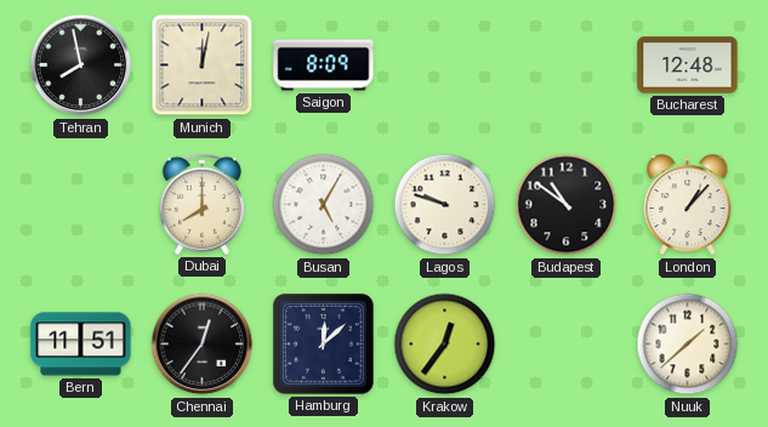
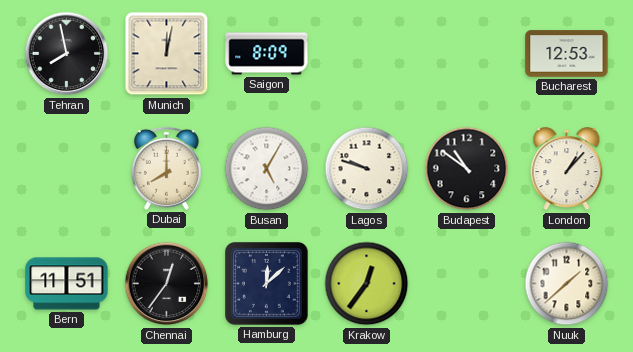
Bucharest: 12:48 -> 12:53 (567, 54)
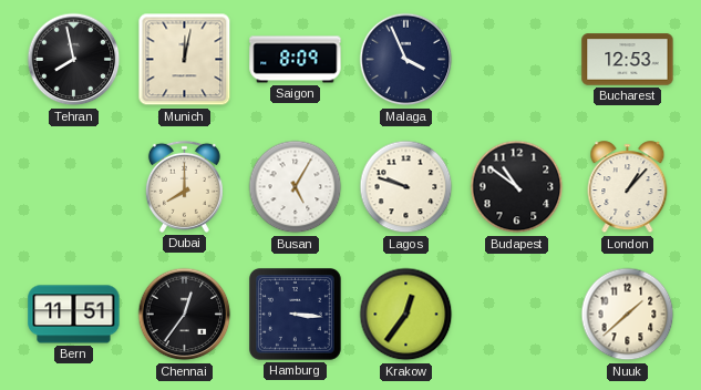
Malaga: none -> 3:56 (406, 60)
Hamburg: 12:08 -> 3:16 (296, 315)
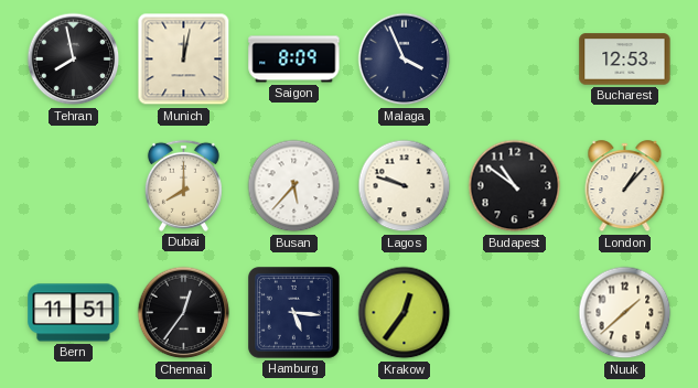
Busan: 5:05 -> 5:37 (294, 186)
Hamburg: 3:16 -> 5:16 (294, 313)
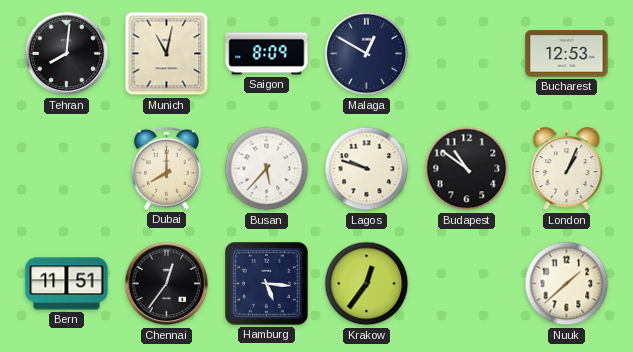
Tehran: 7:58 -> 8:01 (67, 54)
Munich: 12:02 -> 11:02 (167, 54)
Malaga: 3:56 -> 12:50 (367, 54)
London: 1:07 -> 1:04 (567, 169)
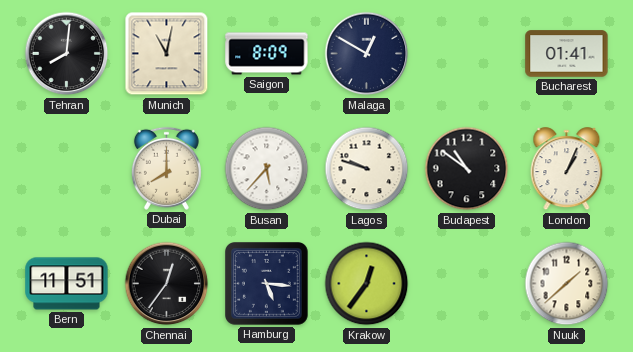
Bucharest: 12:53 -> 01:41 (567, 54)
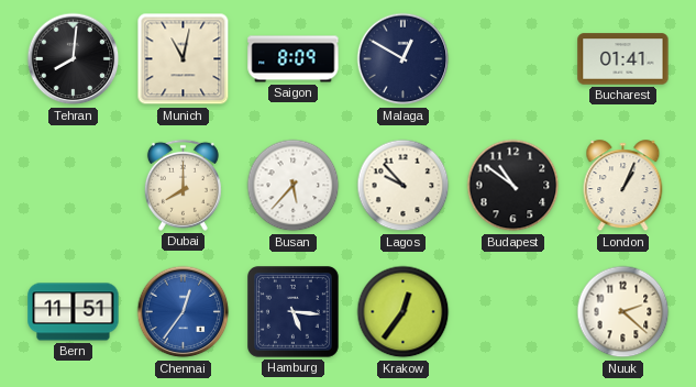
Lagos: 9:48 -> 9:53 (404, 186)
Chennai dial: black -> blue (184, 312)
Nuuk: 1:38 -> 2:22 (623, 312)
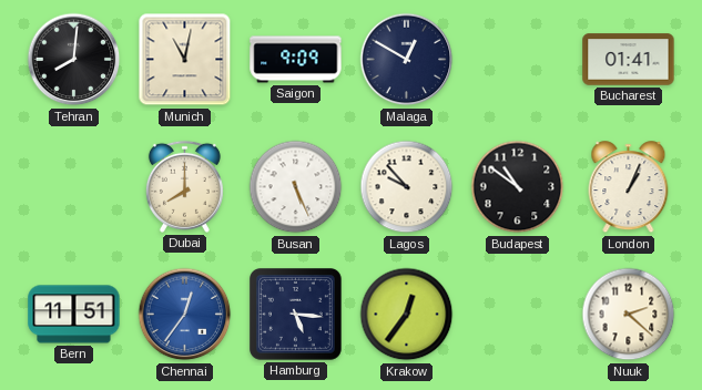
Saigon: 8:09 -> 9:09 (296, 60)
Busan: 5:37 -> 5:26 (296, 187)
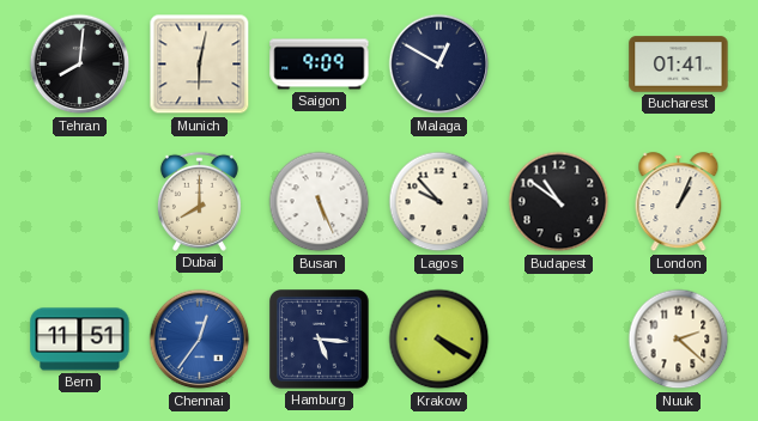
Munich: 11:02 -> 6:02 (200, 65)
Krakow: 12:36 -> 4:20 (439, 340)
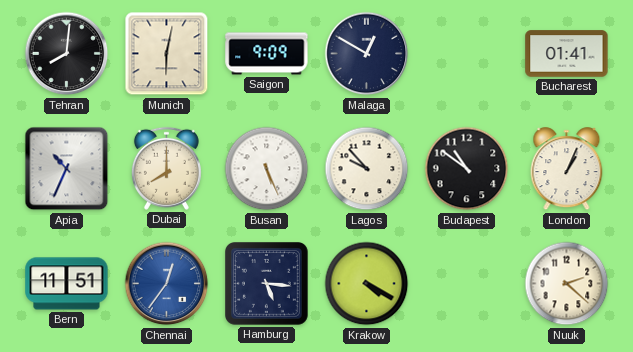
Apia: none -> 10:34 (67, 169)
